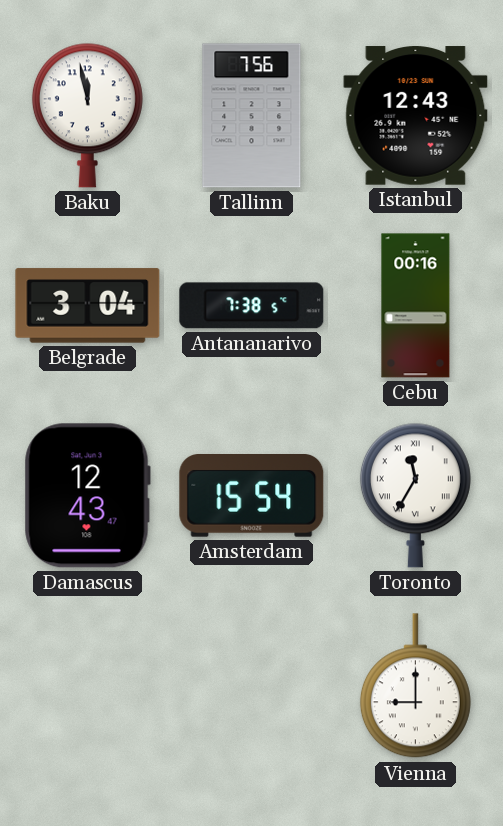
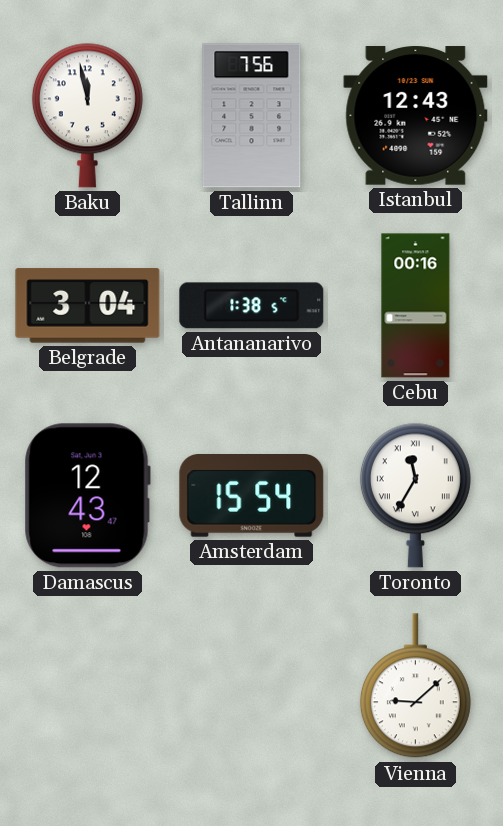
Antananarivo: 7:38 -> 1:38 (252, 306)
Vienna: 9:00 -> 9:08 (415, 686)
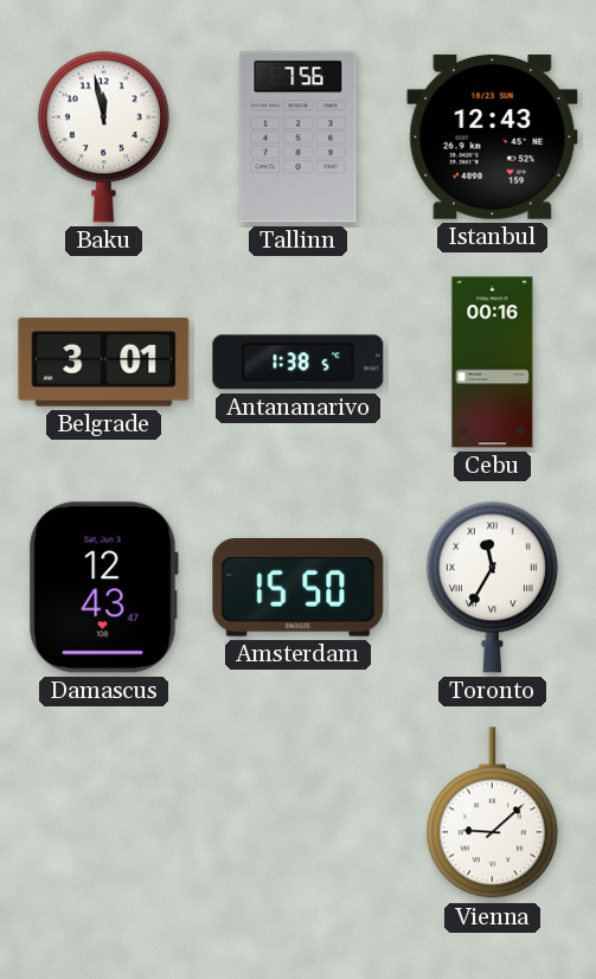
Belgrade: 3:04 -> 3:01 (104, 363)
Amsterdam: 15:54 -> 15:50 (299, 588)
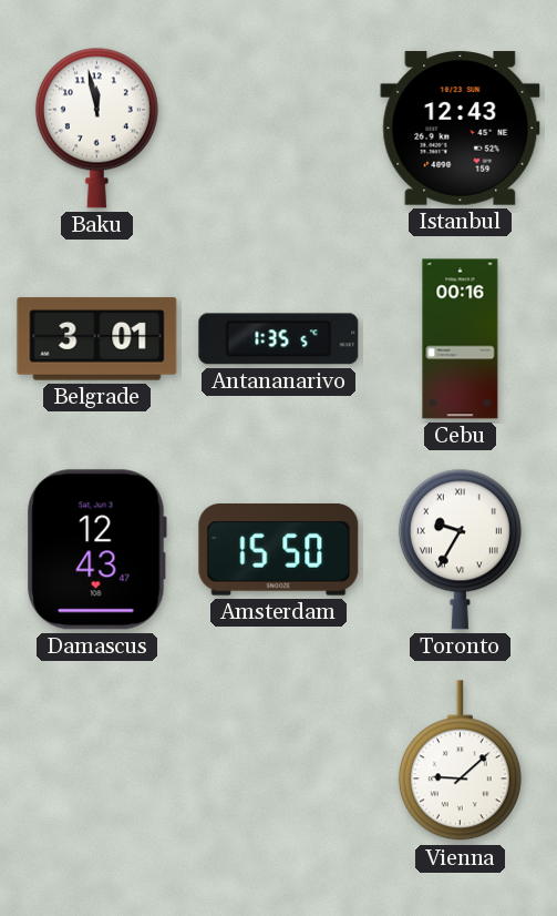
Tallinn: 7:56 -> none (299, 137)
Antananarivo: 1:38 -> 1:35 (279, 339)
Toronto: 11:35 -> 9:35 (460, 549)
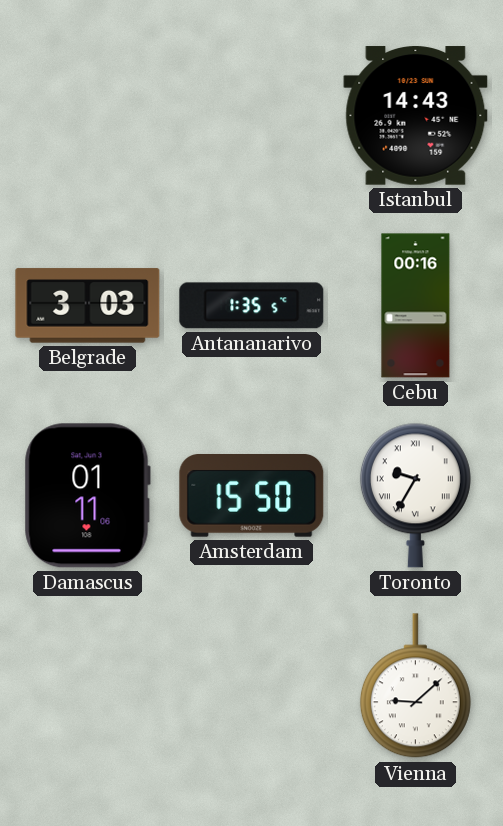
Baku: 11:58 -> none (96, 128)
Istanbul: 12:43 -> 14:43 (416, 116)
Belgrade: 3:01 -> 3:03 (88, 306)
Damascus: 12:43 -> 01:11 (87, 496)
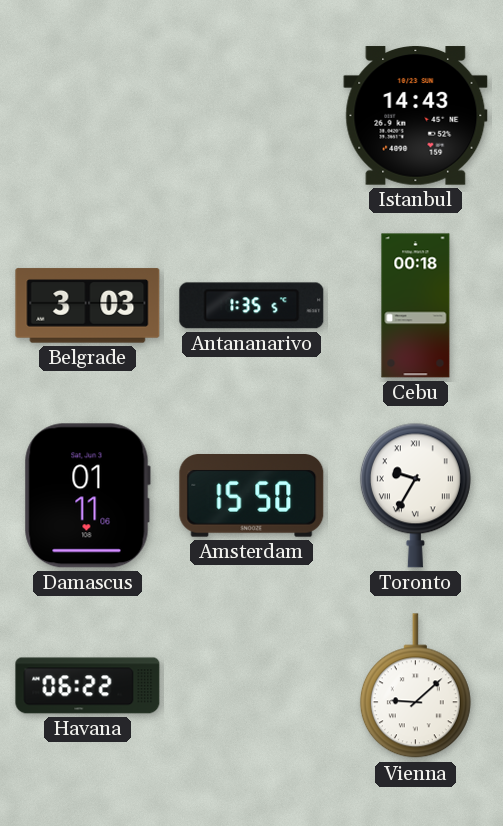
Cebu: 00:16 -> 00:18 (416, 306)
Havana: none -> 06:22 (88, 686)
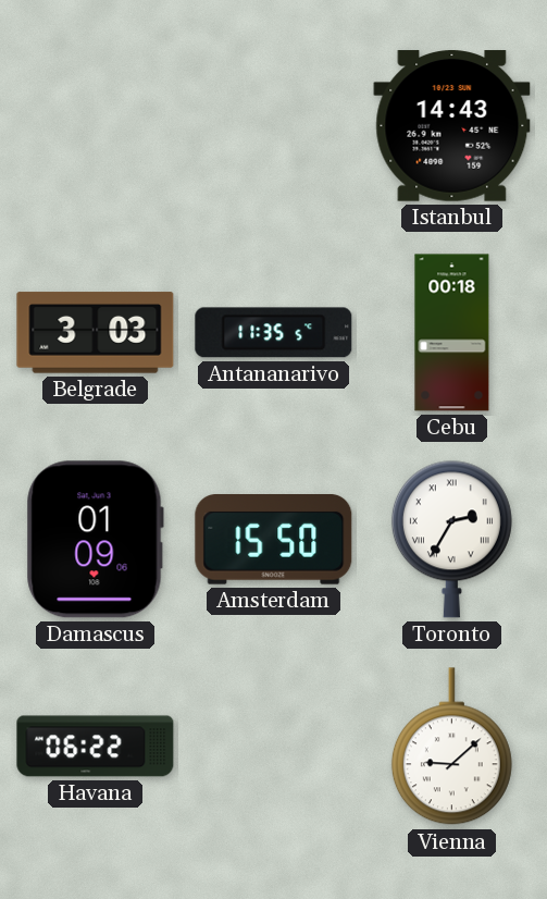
Antananarivo: 1:35 -> 11:35 (274, 333)
Damascus: 01:11 -> 01:09 (95, 540)
Toronto: 9:35 -> 2:35 (451, 539)
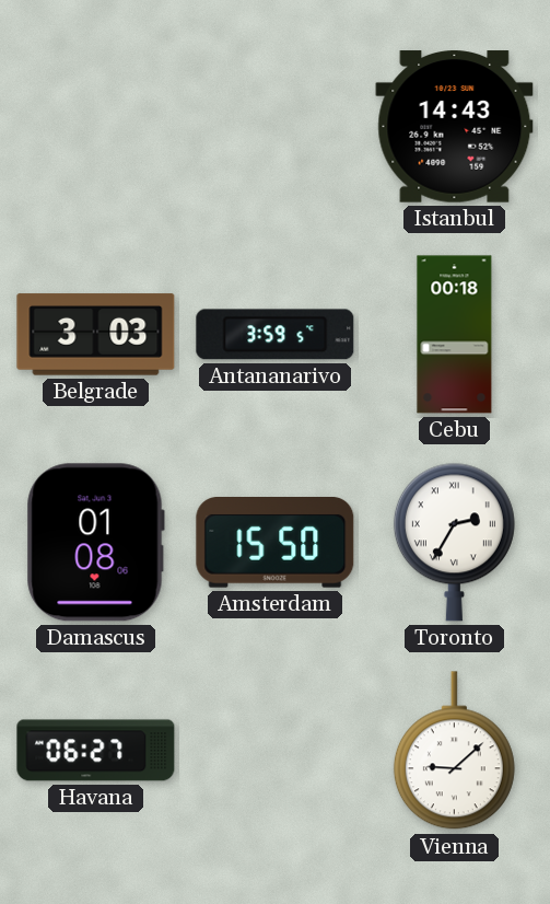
Antananarivo: 11:35 -> 3:59 (276, 335)
Damascus: 01:09 -> 01:08 (95, 543)
Havana: 06:22 -> 06:27 (96, 751)
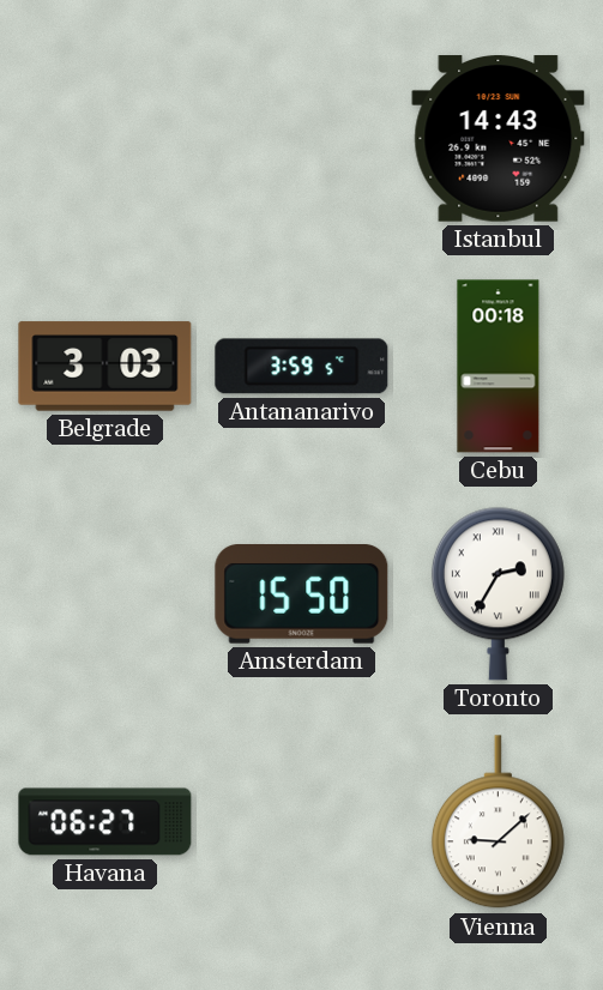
Damascus: 01:08 -> none (95, 543)
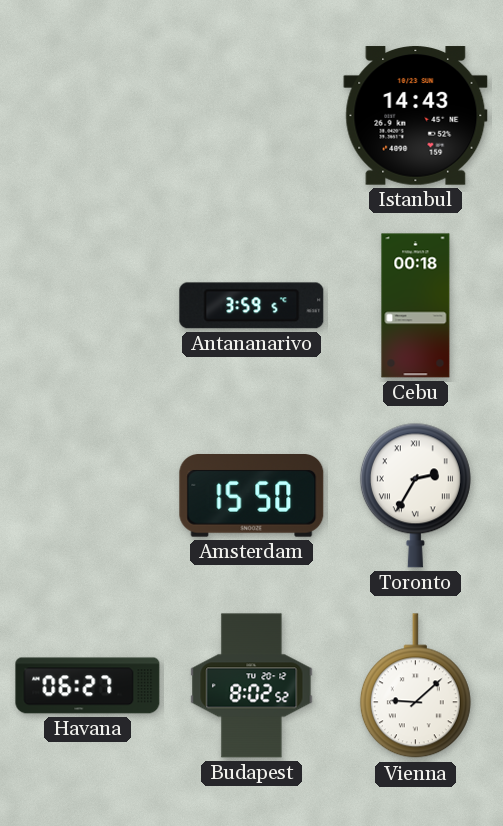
Belgrade: 3:03 -> none (105, 367)
Budapest: none -> 8:02 (252, 686)
